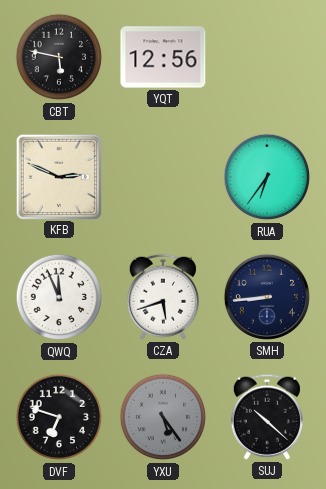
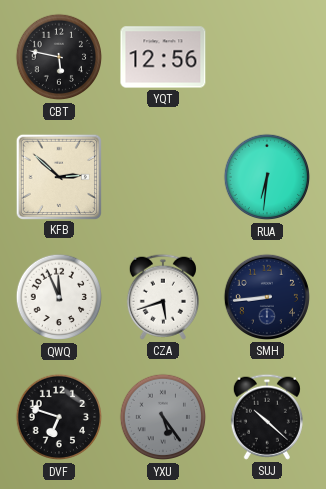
KFB: 2:49 -> 2:52 (58, 176)
RUA: 6:36 -> 6:31 (267, 177)
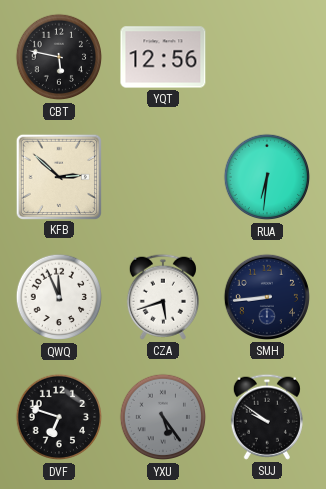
SUJ: 10:22 -> 9:51 (267, 417)
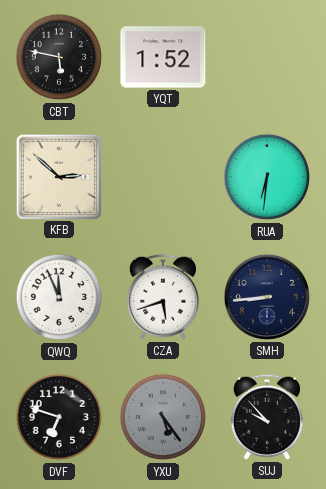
YQT: 12:56 -> 1:52 (163, 57)
SUJ: 9:51 -> 9:53 (267, 417)
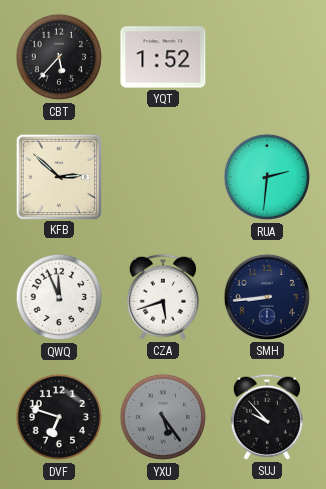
CBT: 5:47 -> 5:37 (59, 57)
RUA: 6:31 -> 2:31 (267, 177)
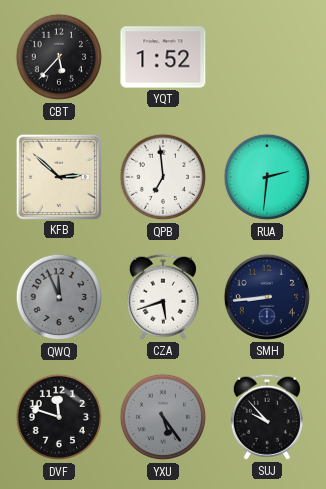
QPB: none -> 6:59 (163, 177)
QWQ dial: white -> grey (59, 297)
DVF: 6:48 -> 11:48 (59, 417)
